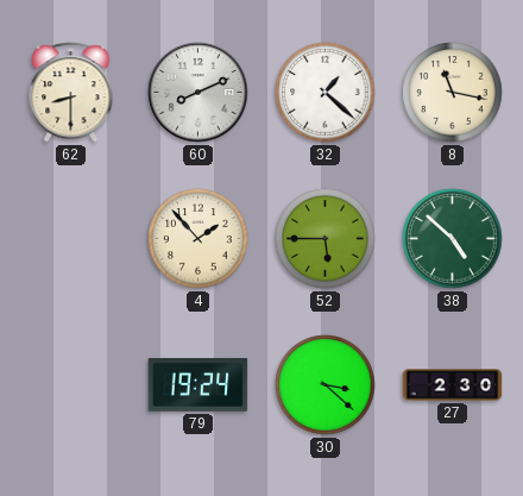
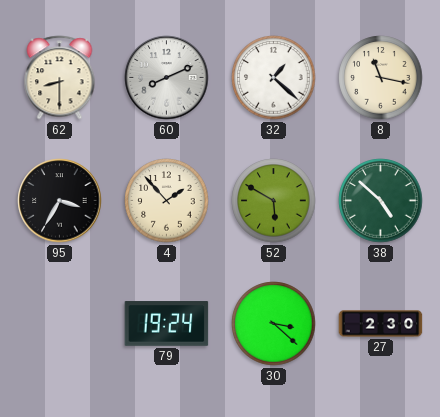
95: none -> 3:35 (60, 201)
52: 5:45 -> 5:50 (274, 201)
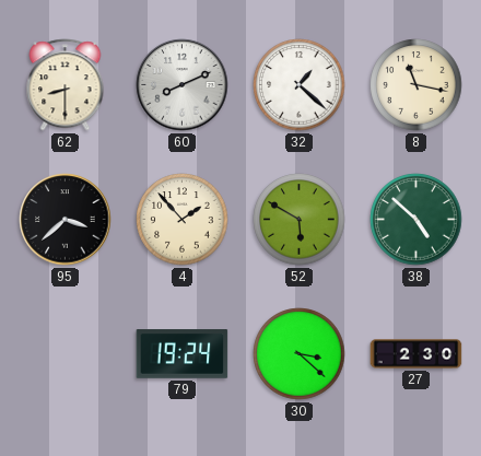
95: 3:35 -> 3:38 (66, 220)
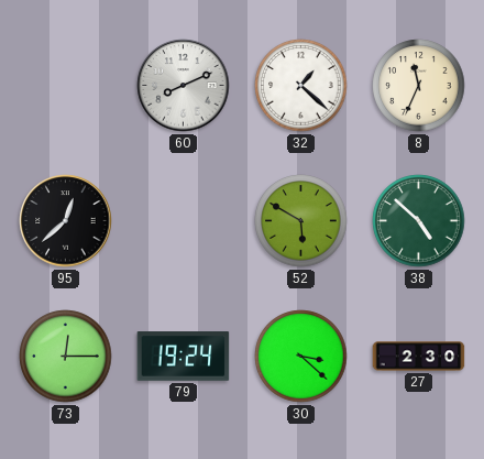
62: 8:30 -> none (66, 85)
8: 11:17 -> 11:34 (419, 86)
95: 3:38 -> 12:38 (66, 221)
4: 1:53 -> none (183, 220)
73: none -> 12:15 (66, 357)
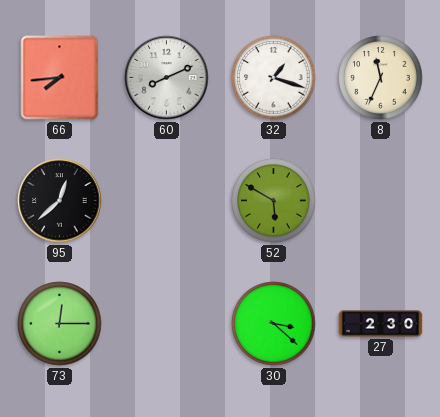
66: none -> 7:44 (60, 78)
32: 1:22 -> 1:18 (274, 78)
38: 4:52 -> none (419, 221)
79: 19:24 -> none (184, 357)
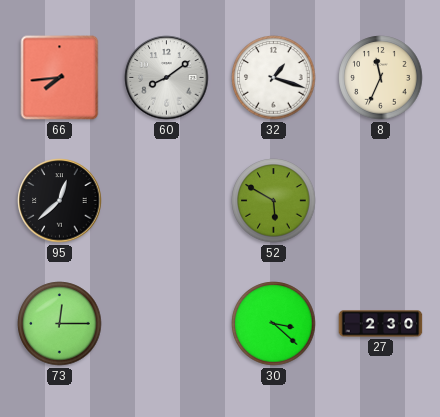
60: 8:11 -> 8:09 (167, 78)
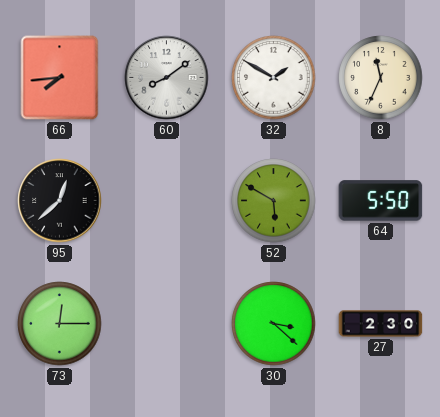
32: 1:18 -> 1:50 (274, 78)
64: none -> 5:50 (381, 201)
